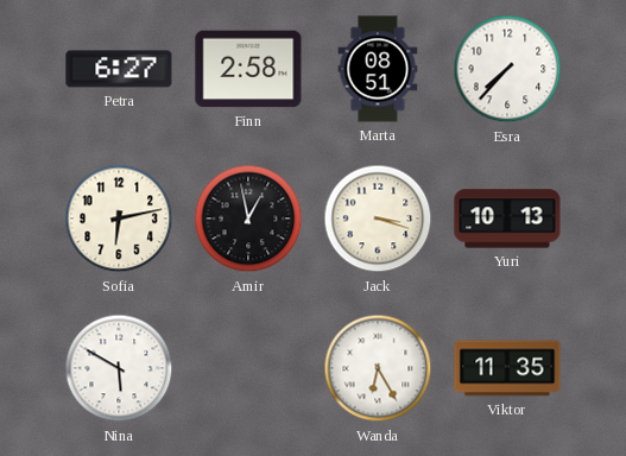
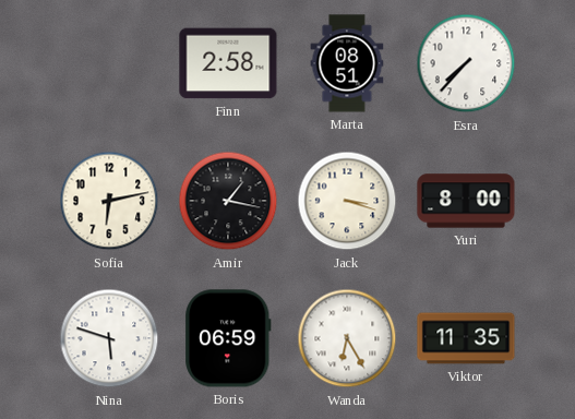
Petra: 6:27 -> none (119, 69)
Amir: 12:58 -> 1:17 (228, 201)
Yuri: 10:13 -> 8:00 (466, 201)
Nina: 5:50 -> 5:48 (109, 338)
Boris: none -> 06:59 (228, 338)
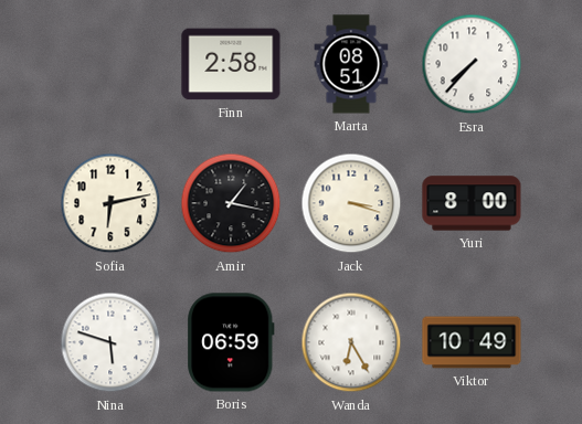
Viktor: 11:35 -> 10:49 (472, 342)
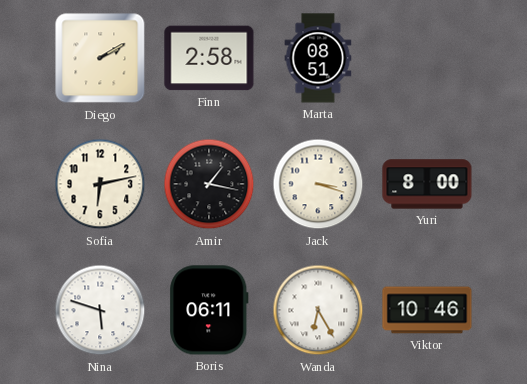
Diego: none -> 2:10 (100, 58)
Esra: 7:37 -> none (472, 64)
Boris: 06:59 -> 06:11 (209, 310)
Viktor: 10:49 -> 10:46 (427, 310)
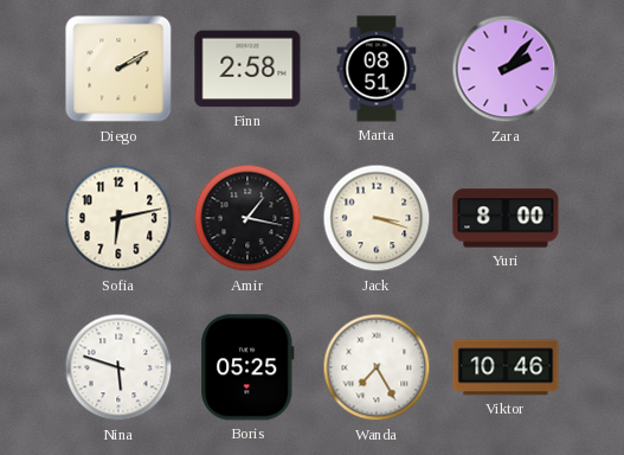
Zara: none -> 2:07 (506, 69)
Boris: 06:11 -> 05:25 (247, 367)
Wanda: 6:25 -> 7:25 (377, 367)
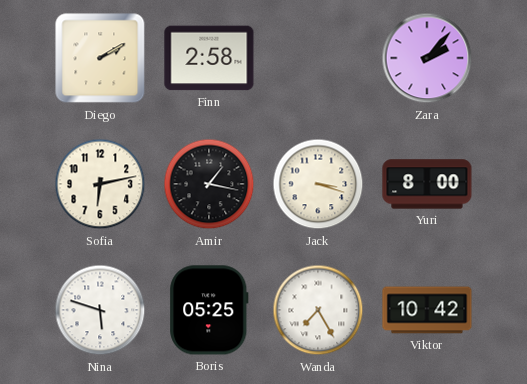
Marta: 08:51 -> none (377, 69)
Viktor: 10:46 -> 10:42 (427, 310)
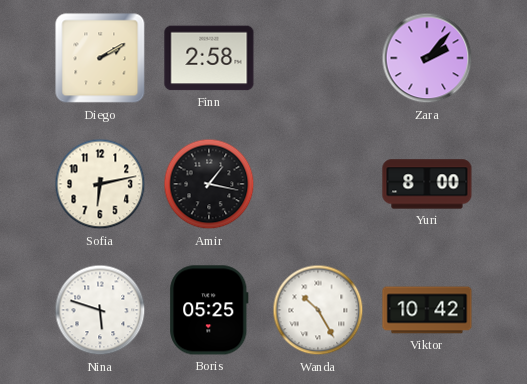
Jack: 3:18 -> none (318, 184)
Wanda: 7:25 -> 10:25 (318, 310)
